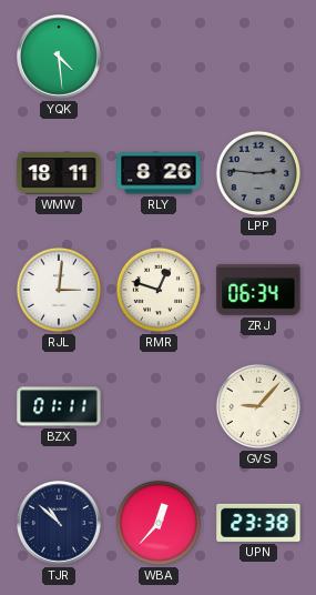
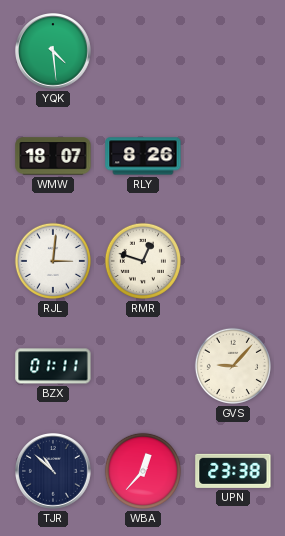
WMW: 18:11 -> 18:07 (53, 156)
LPP: 2:46 -> none (258, 173)
ZRJ: 06:34 -> none (258, 291)
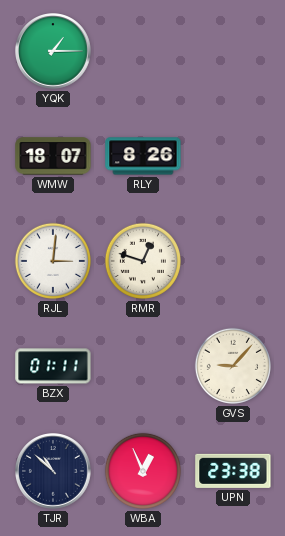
YQK: 4:29 -> 1:15 (54, 52)
WBA: 12:37 -> 12:56 (143, 471)
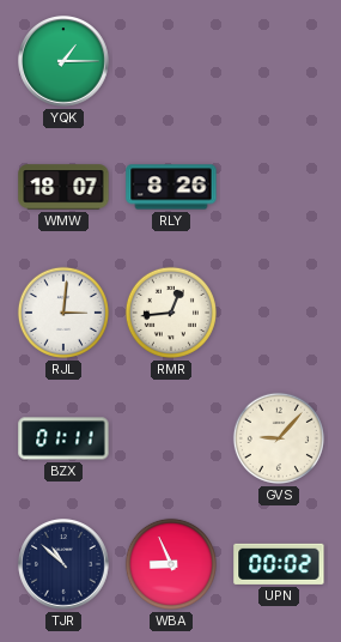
RMR: 12:48 -> 12:44 (171, 313)
WBA: 12:56 -> 8:56 (171, 564)
UPN: 23:38 -> 00:02 (279, 564)
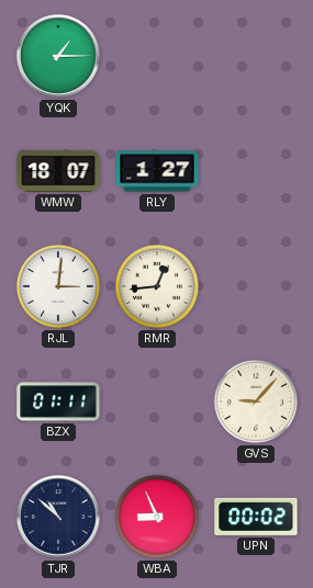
RLY: 8:26 -> 1:27 (157, 171)
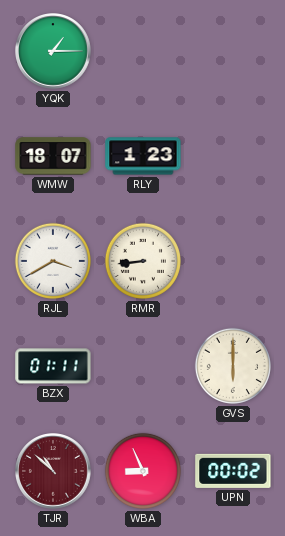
RLY: 1:27 -> 1:23 (143, 156)
RJL: 3:01 -> 3:40 (53, 261)
RMR: 12:44 -> 8:44 (143, 261)
GVS: 9:07 -> 6:00 (233, 366)
TJR dial: navy -> burgundy (54, 472)
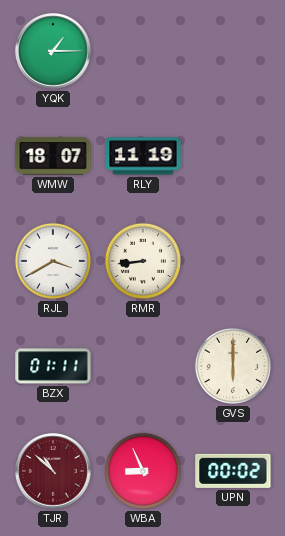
RLY: 1:23 -> 11:19 (143, 156)
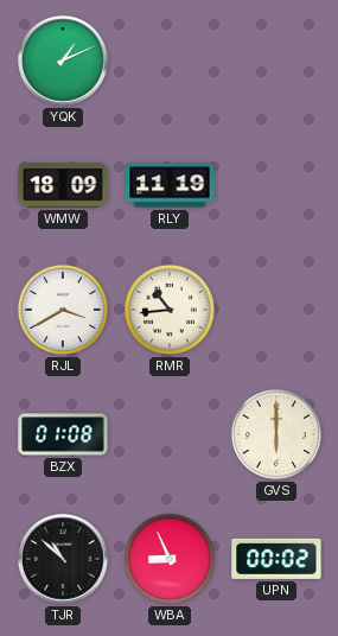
YQK: 1:15 -> 1:11 (64, 62)
WMW: 18:07 -> 18:09 (63, 185)
RMR: 8:44 -> 10:44 (170, 310)
BZX: 01:11 -> 01:08 (63, 434)
TJR dial: burgundy -> black (64, 560)
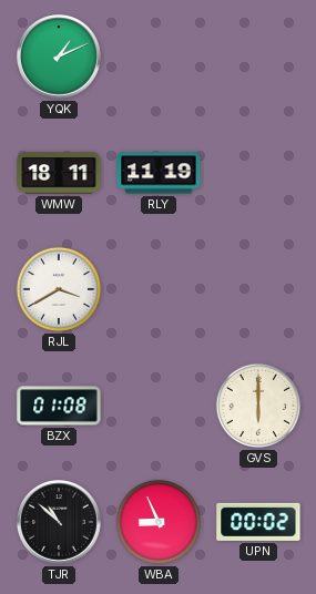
WMW: 18:09 -> 18:11 (59, 173)
RMR: 10:44 -> none (170, 310)
